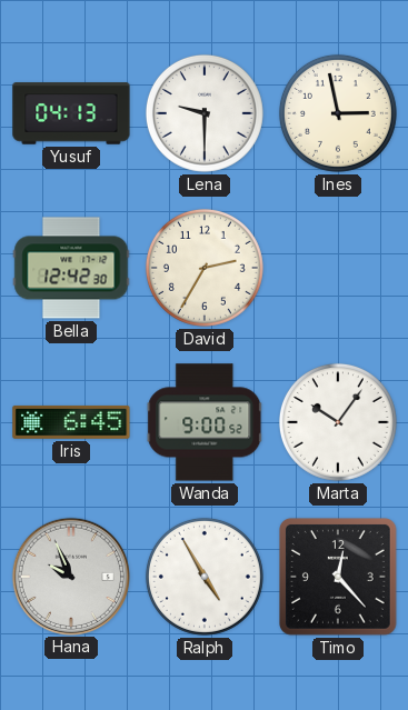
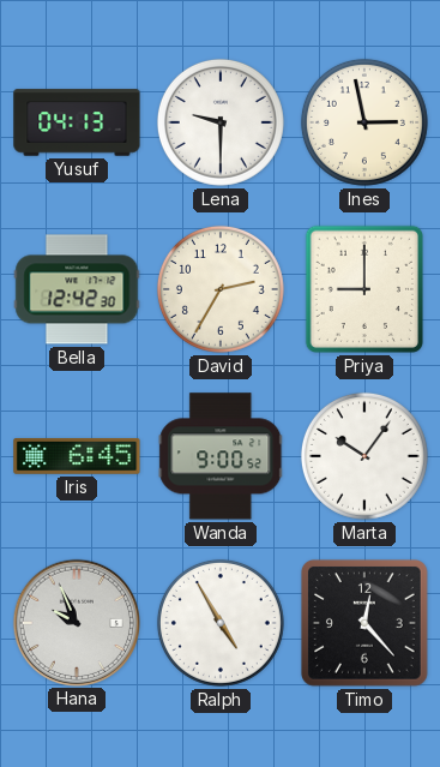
Priya: none -> 9:00 (364, 289)
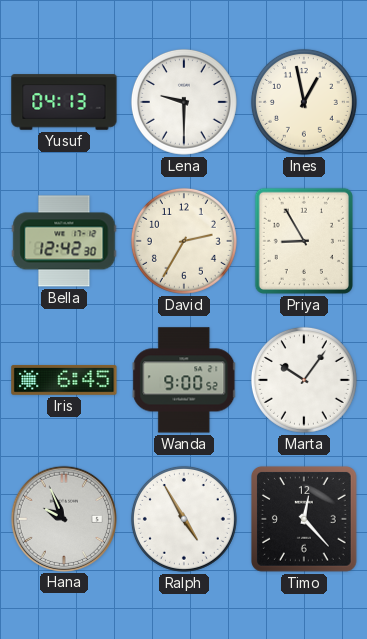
Ines: 2:58 -> 12:58 (304, 102)
Priya: 9:00 -> 8:55 (304, 241)
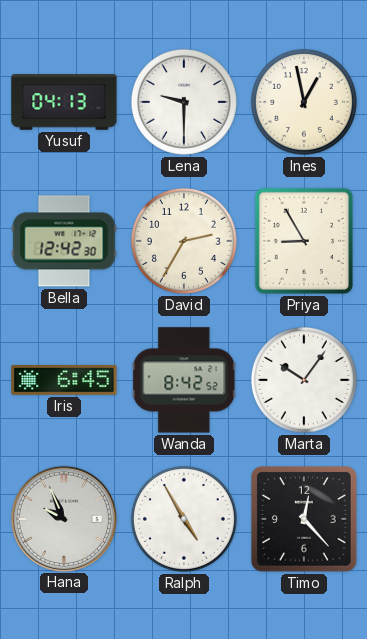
Wanda: 9:00 -> 8:42 (184, 380)
